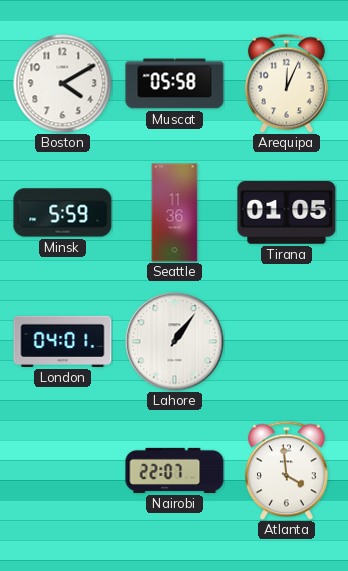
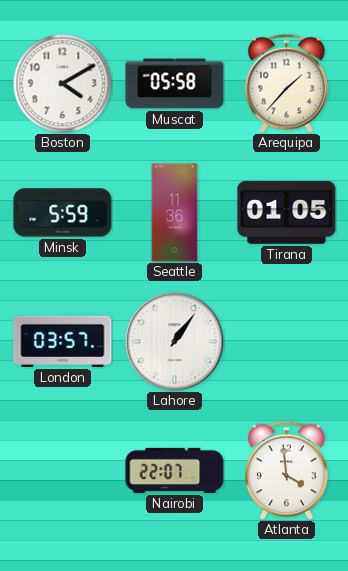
Arequipa: 12:04 -> 1:37 (286, 83)
London: 04:01 -> 03:57 (63, 341)
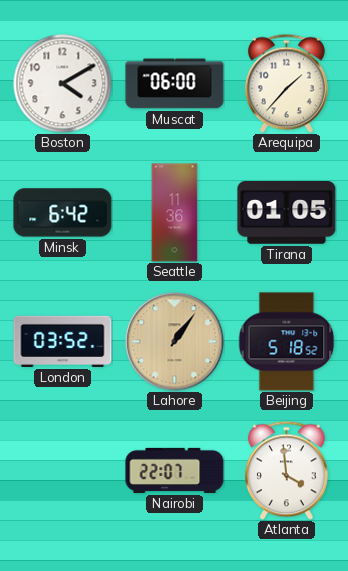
Muscat: 05:58 -> 06:00 (175, 84)
Minsk: 5:59 -> 6:42 (63, 213)
London: 03:57 -> 03:52 (63, 341)
Lahore dial: white -> champagne (175, 342)
Beijing: none -> 5:18 (287, 342)
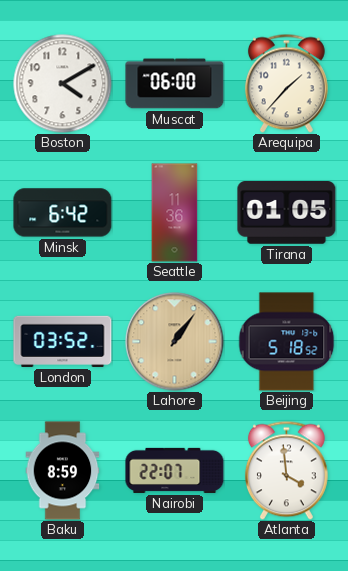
Baku: none -> 8:59 (63, 471)
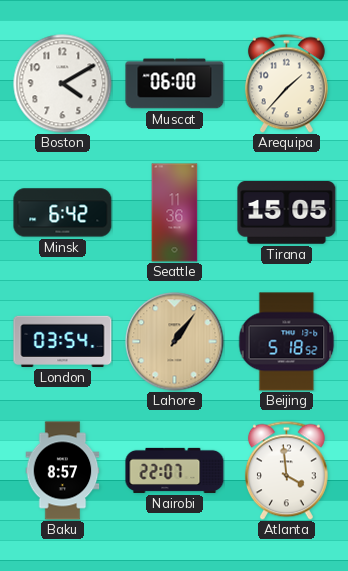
Tirana: 01:05 -> 15:05 (287, 213)
London: 03:52 -> 03:54 (63, 341)
Baku: 8:59 -> 8:57 (63, 471)
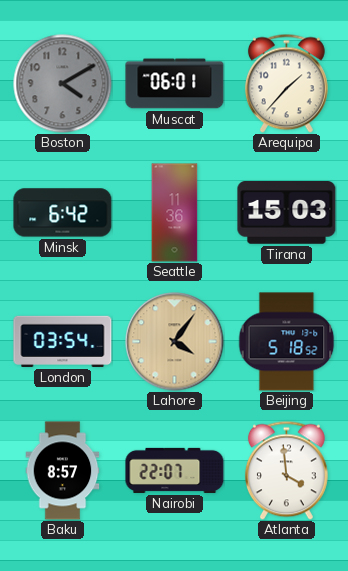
Boston dial: white -> grey (63, 84)
Muscat: 06:00 -> 06:01 (175, 84)
Tirana: 15:05 -> 15:03 (287, 213)
Lahore: 1:06 -> 4:06 (175, 342)
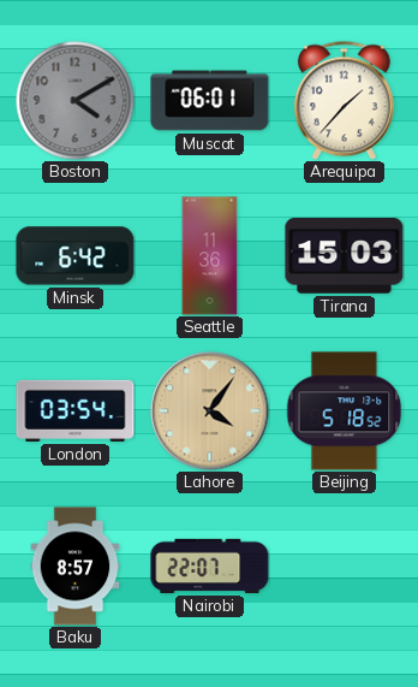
Atlanta: 3:59 -> none (286, 470)
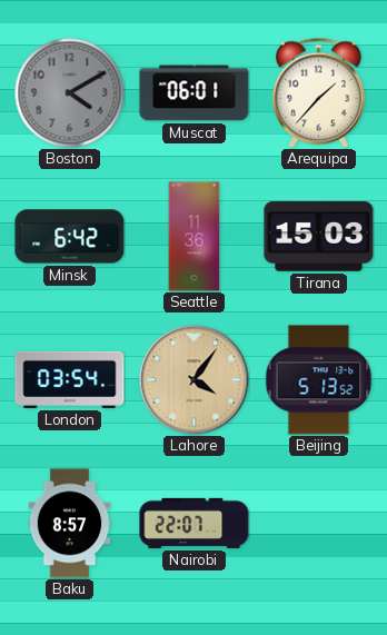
Beijing: 5:18 -> 5:13 (319, 380)
